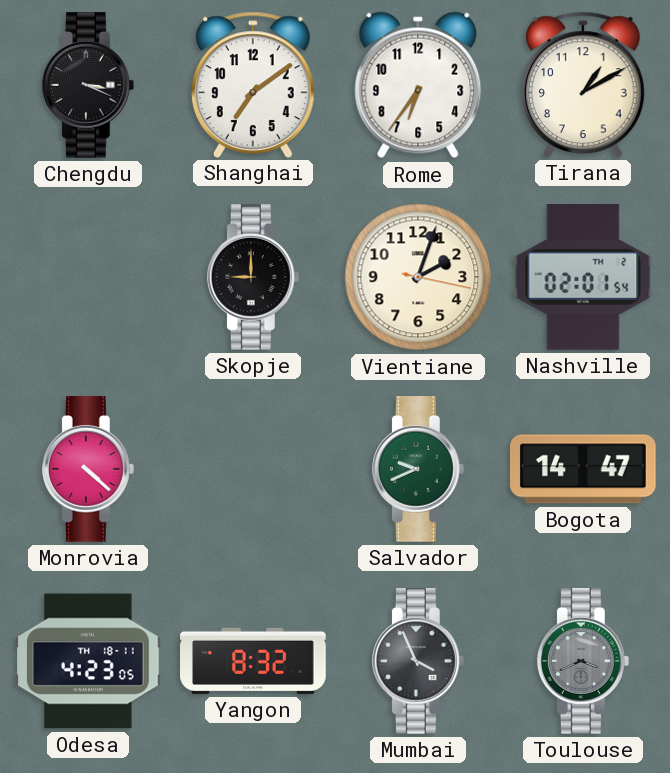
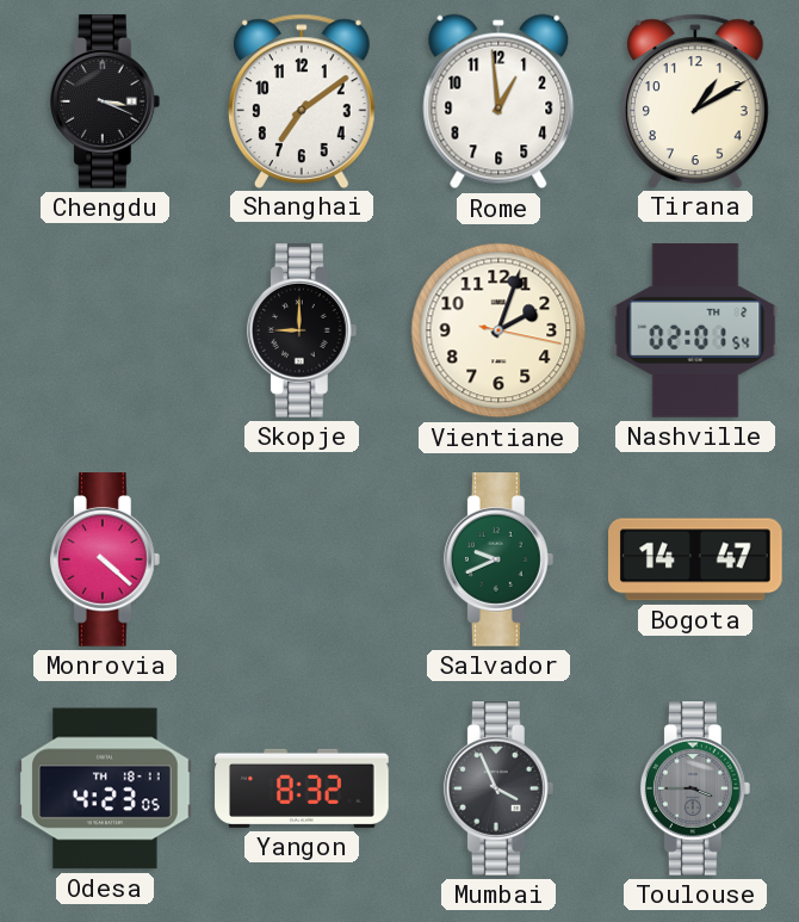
Rome: 6:36 -> 12:59 (498, 101)
Toulouse: 3:41 -> 3:45 (695, 788)
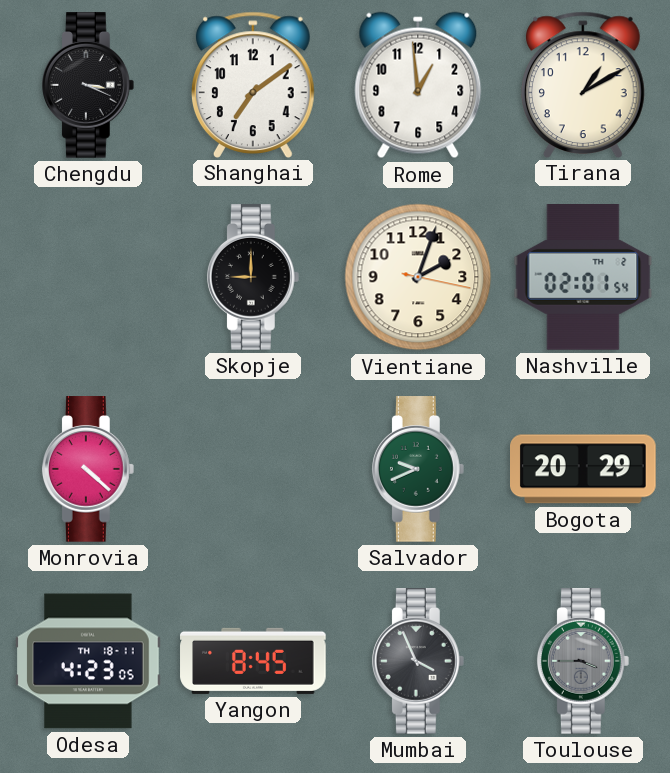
Bogota: 14:47 -> 20:29 (584, 469)
Yangon: 8:32 -> 8:45 (253, 661)
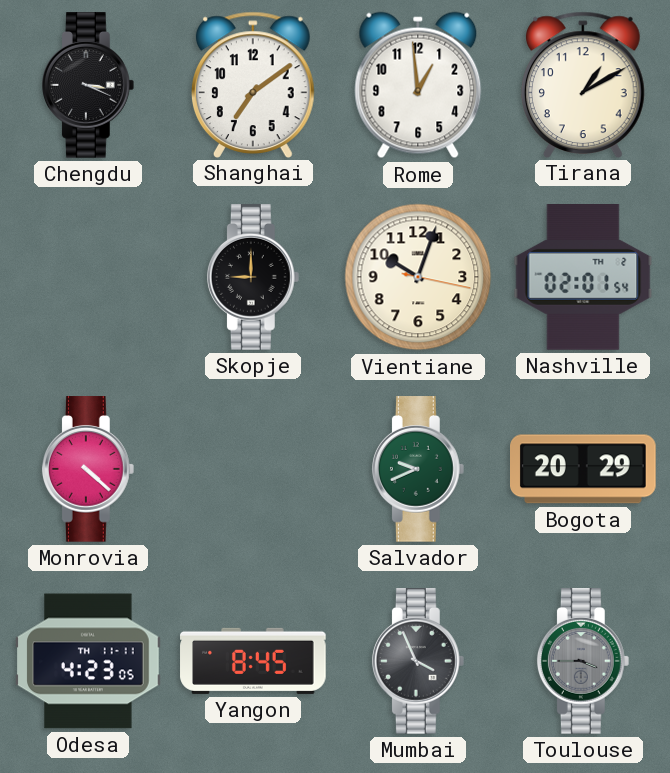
Vientiane: 2:03 -> 10:03 (418, 277)
Odesa date: TH 18-11 -> TH 11-11 (88, 661)
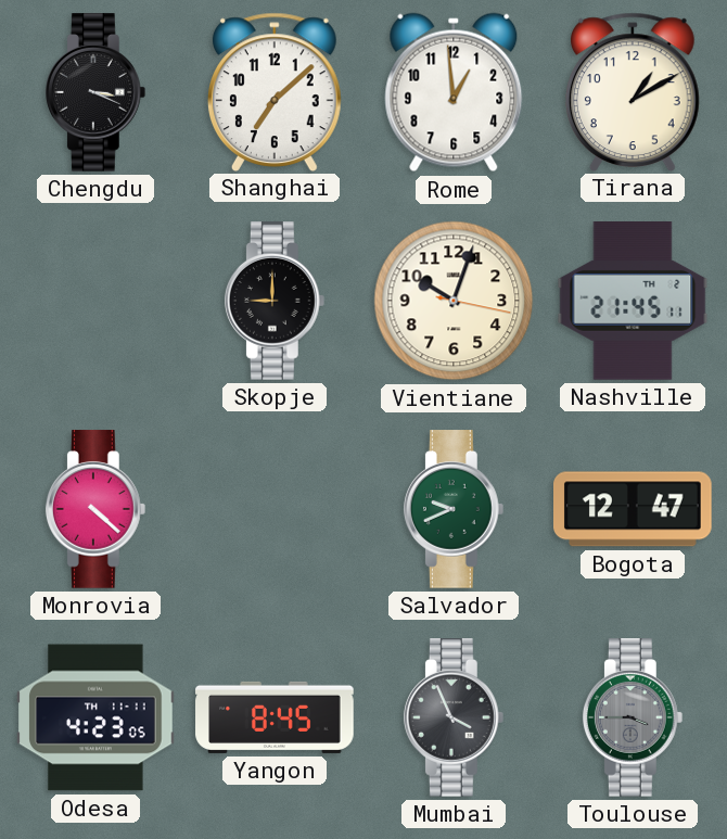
Shanghai: 7:09 -> 7:08 (275, 91)
Nashville: 02:01 -> 21:45 (633, 302)
Bogota: 20:29 -> 12:47 (634, 509)
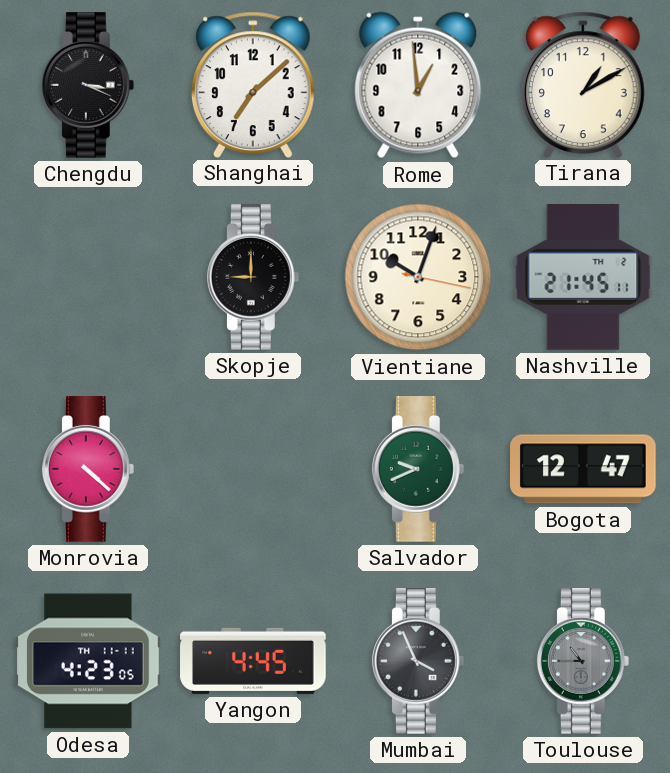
Yangon: 8:45 -> 4:45 (253, 661)
Toulouse: 3:45 -> 10:45 (583, 661)
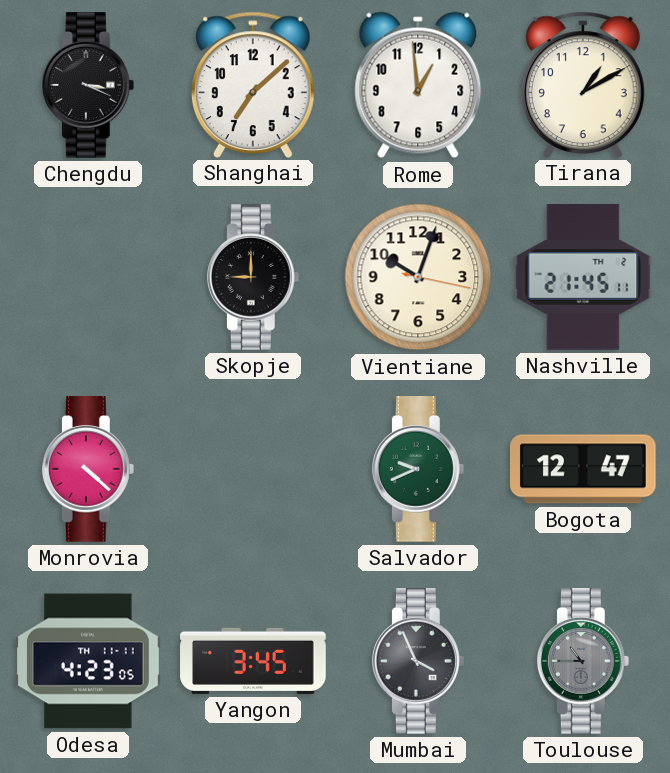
Yangon: 4:45 -> 3:45 (253, 661)
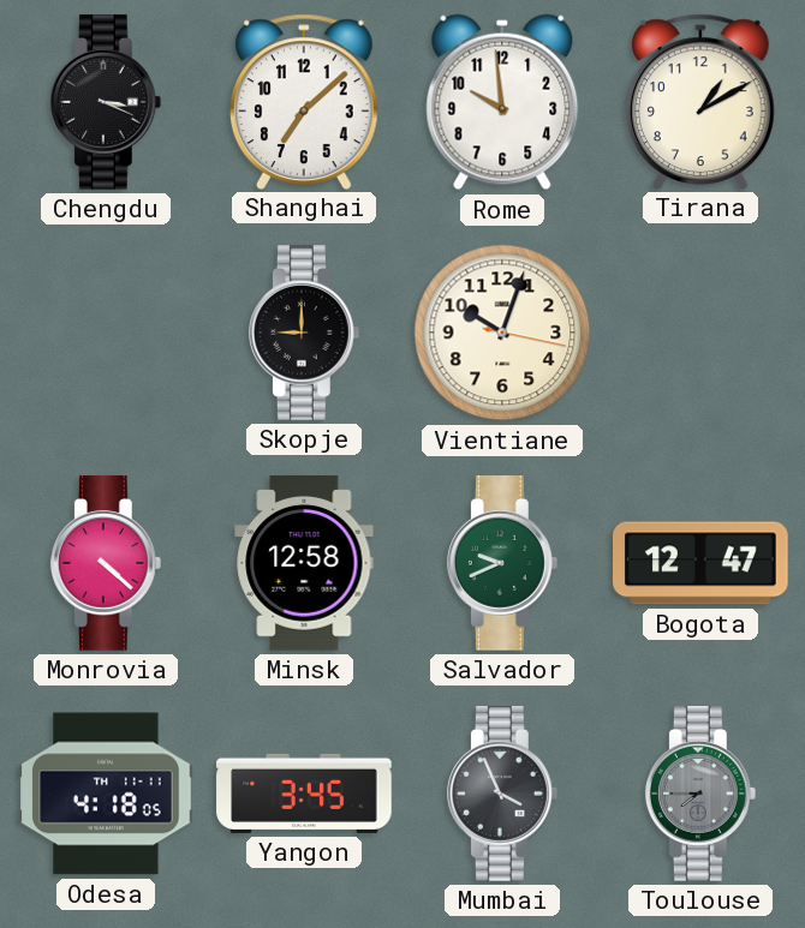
Rome: 12:59 -> 9:59 (502, 102)
Nashville: 21:45 -> none (583, 278)
Minsk: none -> 12:58 (304, 563)
Odesa: 4:23 -> 4:18 (106, 794)
Toulouse: 10:45 -> 7:45 (700, 794)
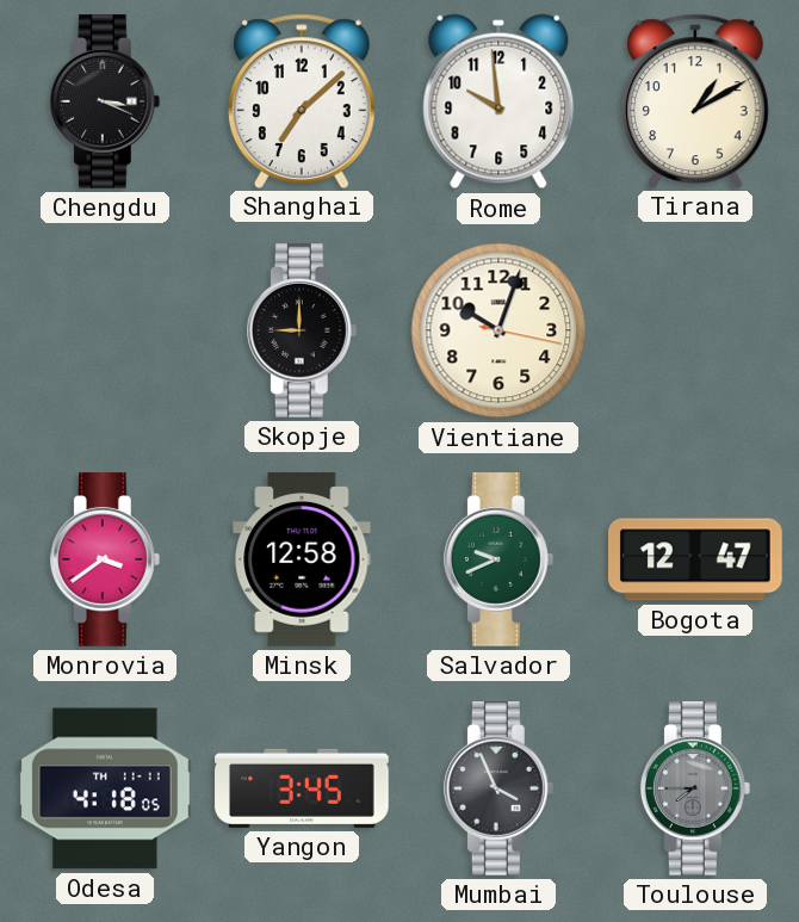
Monrovia: 4:22 -> 3:39 (105, 559)
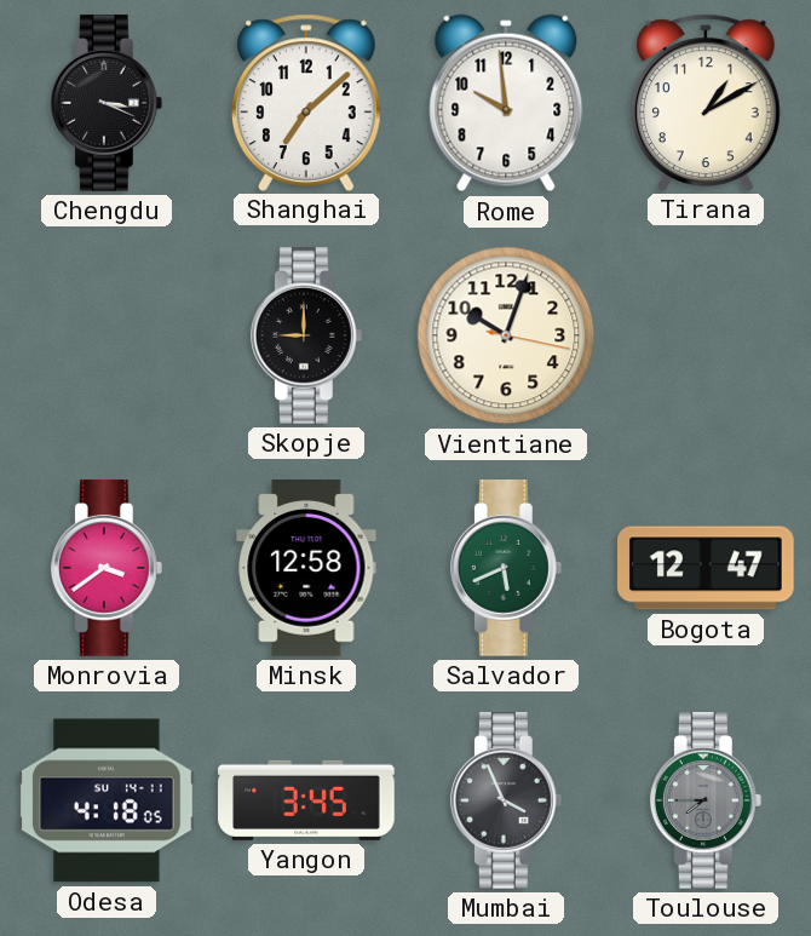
Salvador: 9:41 -> 5:41 (506, 568)
Odesa date: TH 11-11 -> SU 14-11 (107, 800)
